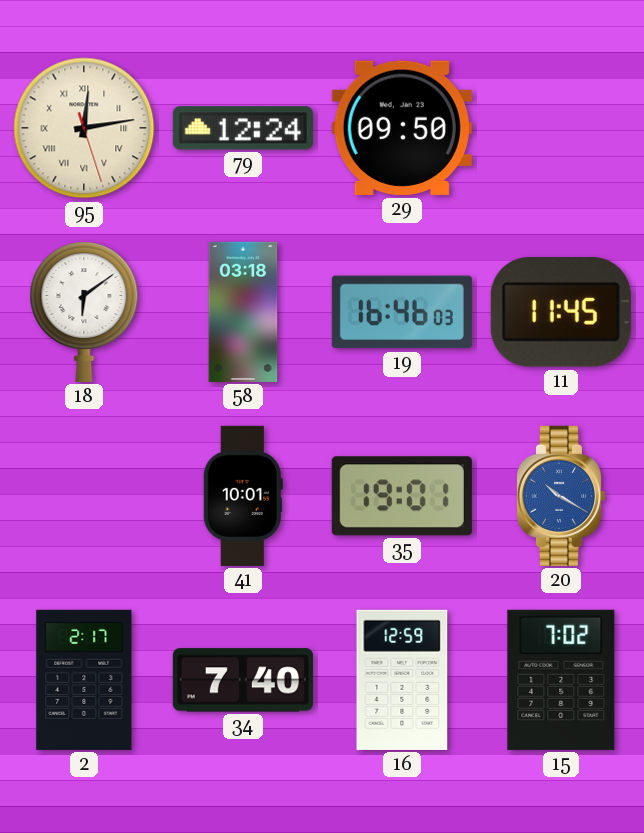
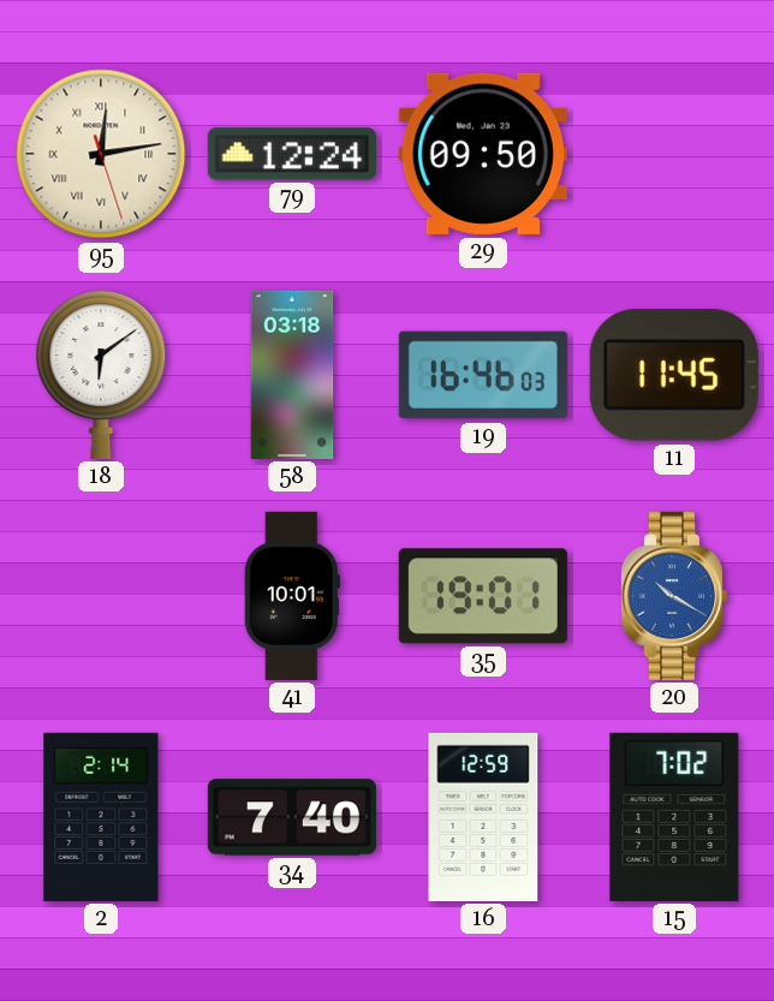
2: 2:17 -> 2:14 (101, 817)
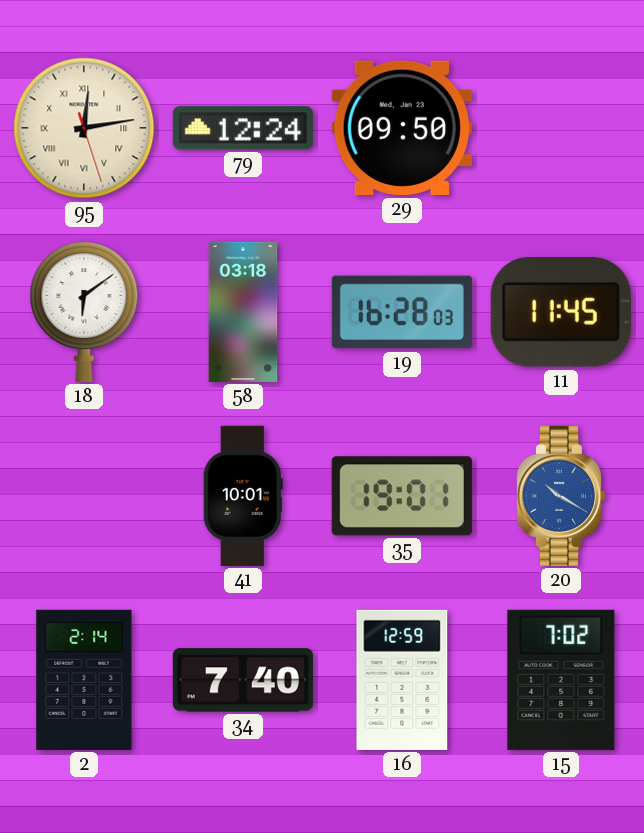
19: 16:46 -> 16:28 (402, 312)
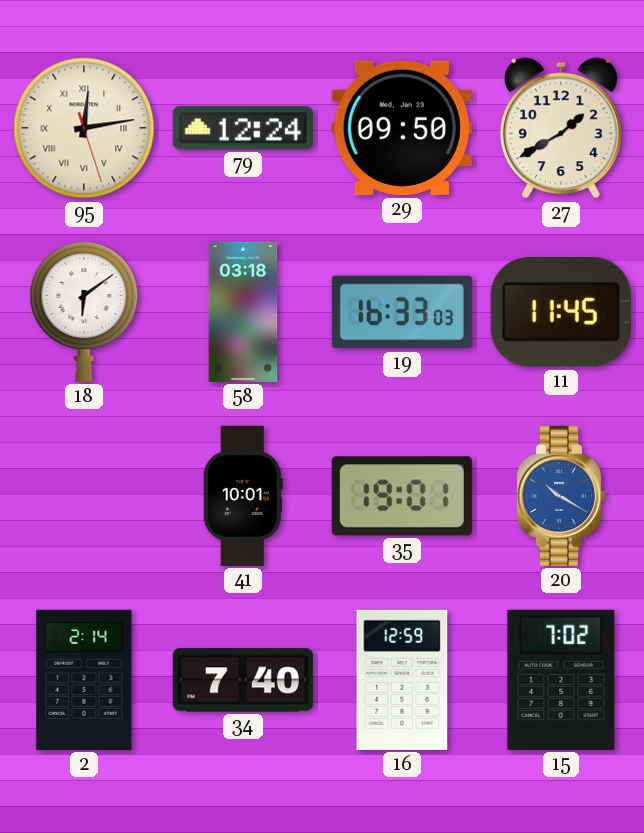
27: none -> 1:40 (561, 128)
19: 16:28 -> 16:33 (402, 312)
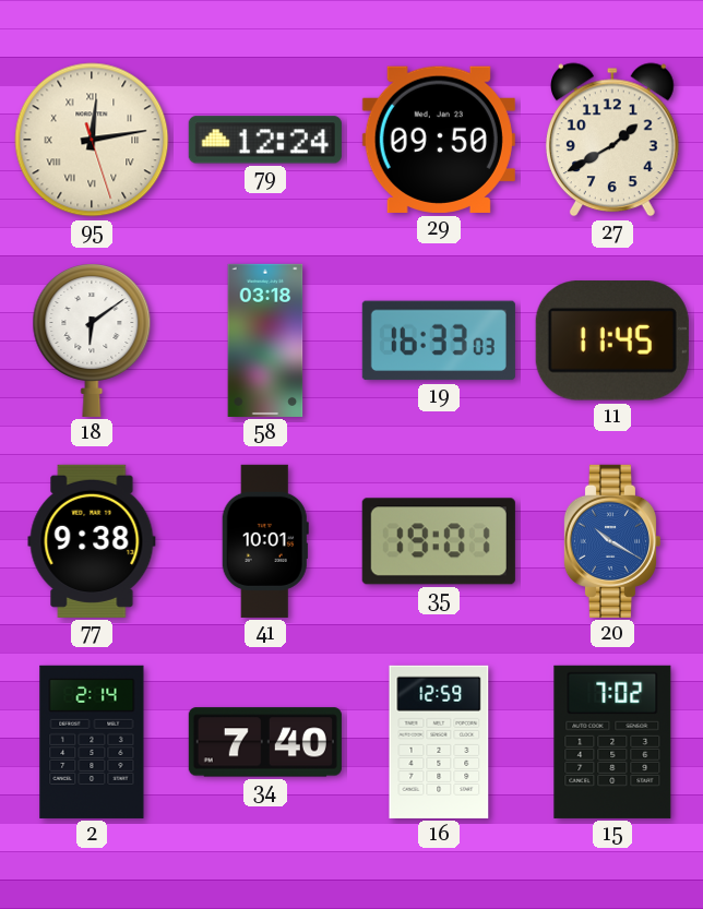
77: none -> 9:38 (92, 541)
